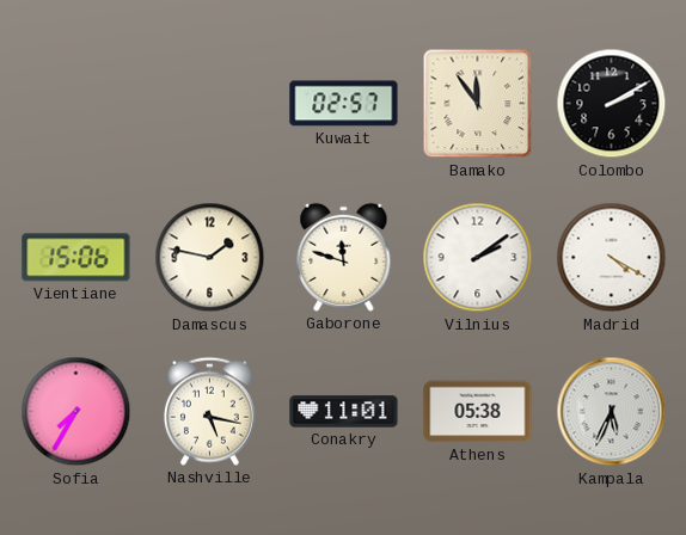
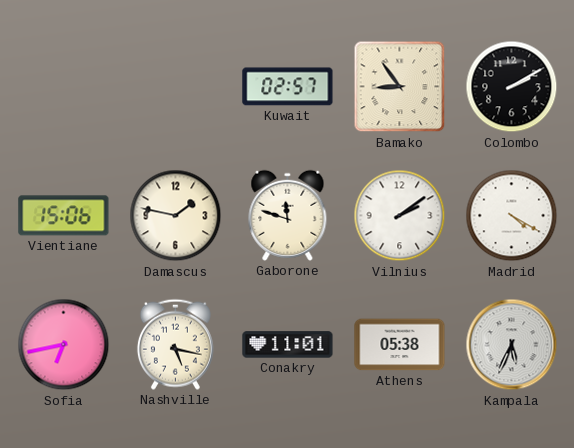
Bamako: 11:54 -> 8:54 (400, 87)
Sofia: 7:35 -> 6:43 (64, 345)
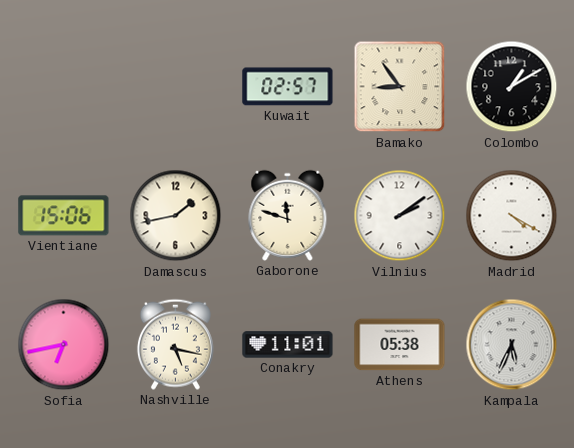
Colombo: 2:10 -> 1:10 (512, 87)
Damascus: 1:47 -> 1:43 (176, 216)
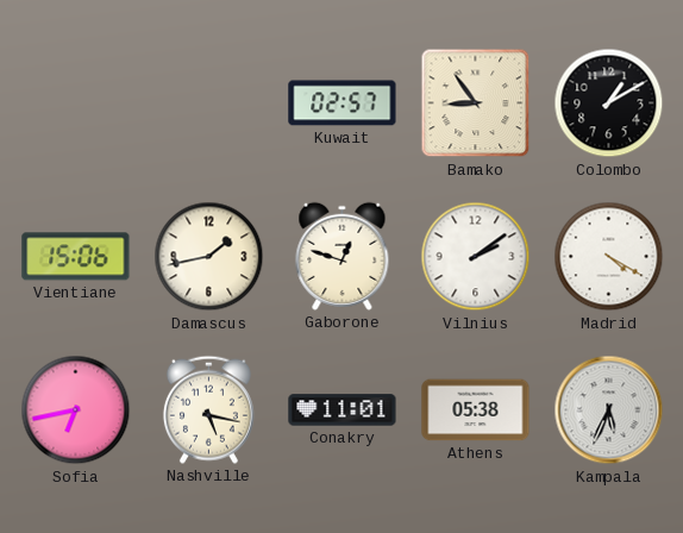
Gaborone: 11:48 -> 12:48 (343, 256)
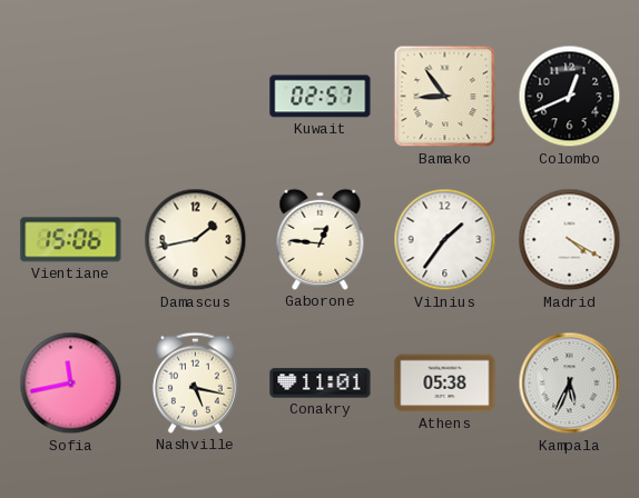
Colombo: 1:10 -> 12:41 (570, 97)
Gaborone: 12:48 -> 12:46 (321, 239)
Vilnius: 2:09 -> 1:36 (445, 240)
Sofia: 6:43 -> 11:43 (71, 384)
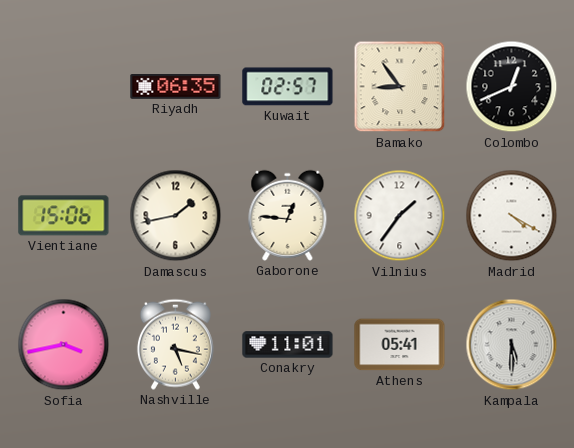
Riyadh: none -> 06:35 (176, 87)
Sofia: 11:43 -> 3:43 (64, 345)
Athens: 05:38 -> 05:41 (400, 345)
Kampala: 5:34 -> 5:30 (512, 345)
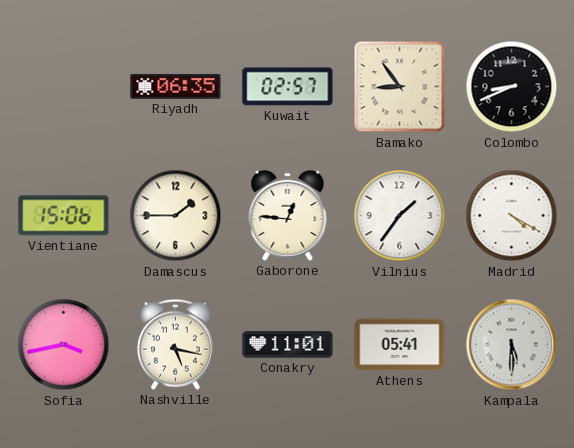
Colombo: 12:41 -> 8:41 (512, 87)
Damascus: 1:43 -> 1:45 (176, 216)
